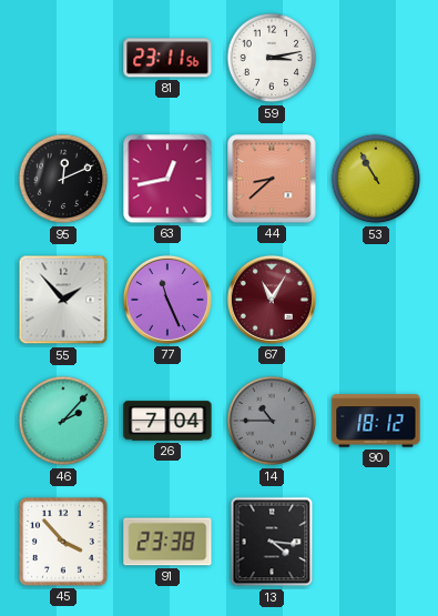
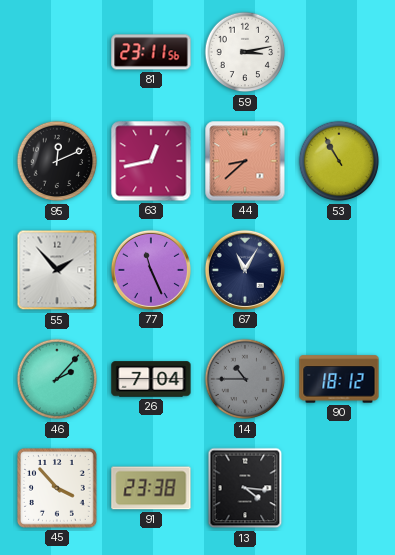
67 dial: burgundy -> navy (245, 270)
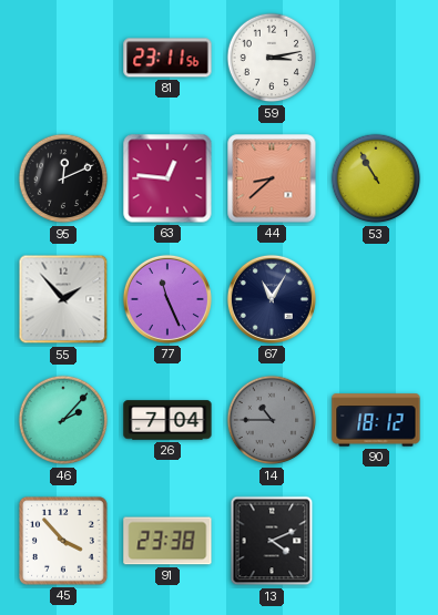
63: 12:43 -> 12:46 (167, 178)
13: 4:16 -> 4:11 (272, 541)
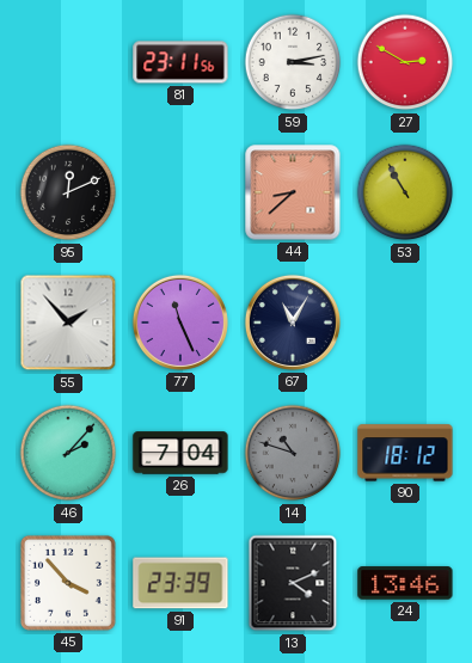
27: none -> 2:50 (405, 62)
63: 12:46 -> none (167, 178)
14: 10:45 -> 10:48 (293, 453)
91: 23:38 -> 23:39 (180, 583)
24: none -> 13:46 (405, 583)
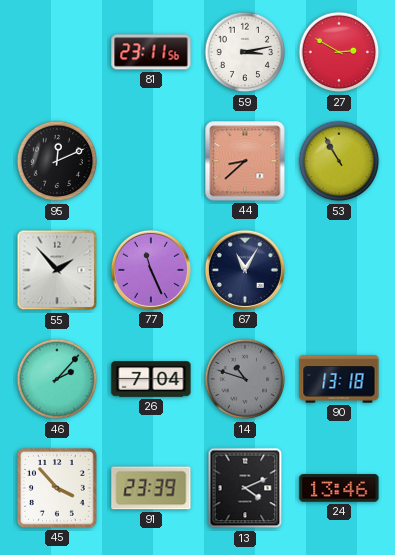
90: 18:12 -> 13:18 (339, 379)
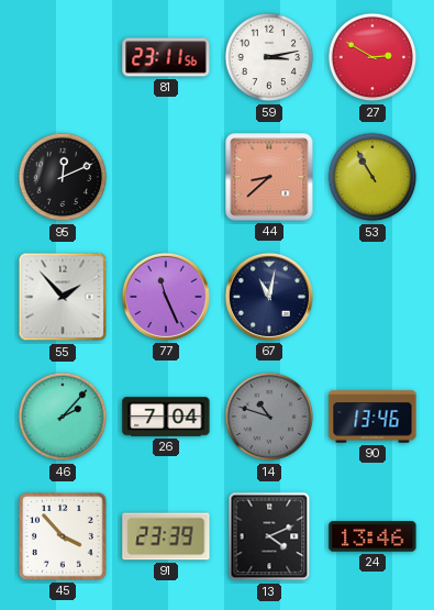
67: 11:05 -> 11:02 (269, 297)
90: 13:18 -> 13:46 (372, 417)
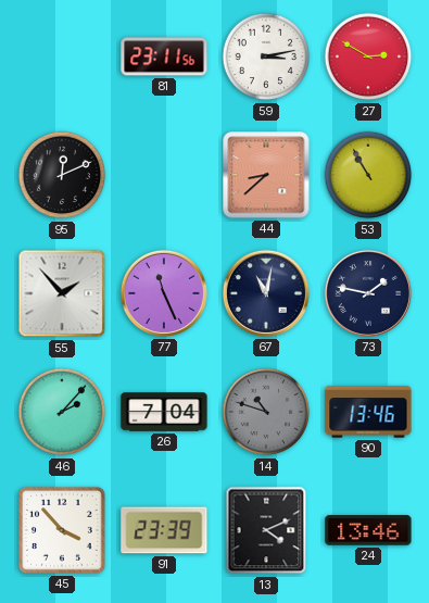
73: none -> 1:47 (368, 293)
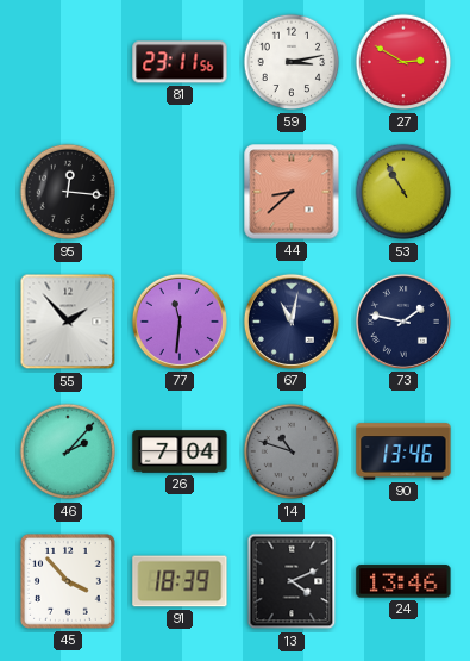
95: 12:11 -> 12:16 (68, 192)
77: 11:26 -> 11:31 (180, 322)
91: 23:39 -> 18:39 (180, 581)
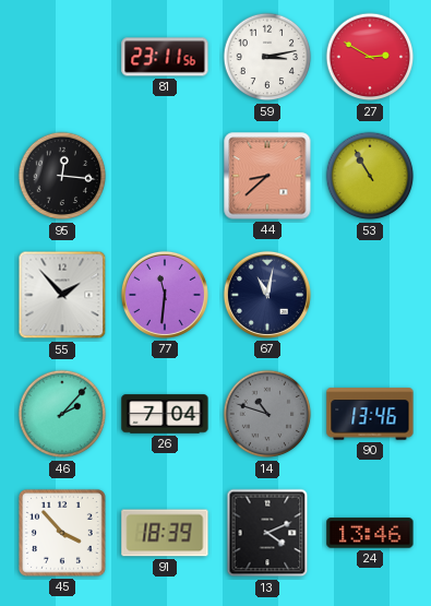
73: 1:47 -> none (403, 322)
